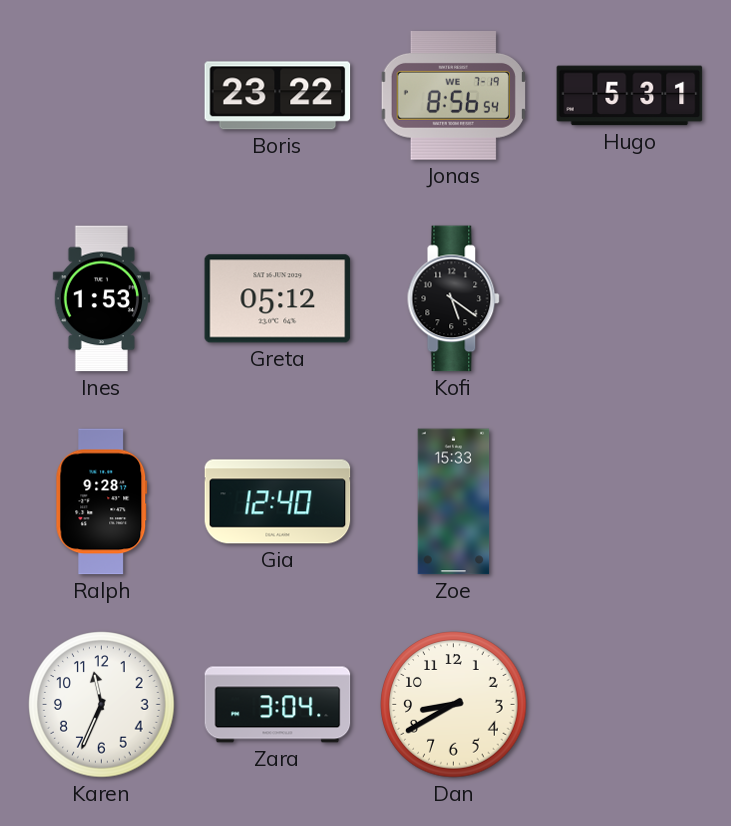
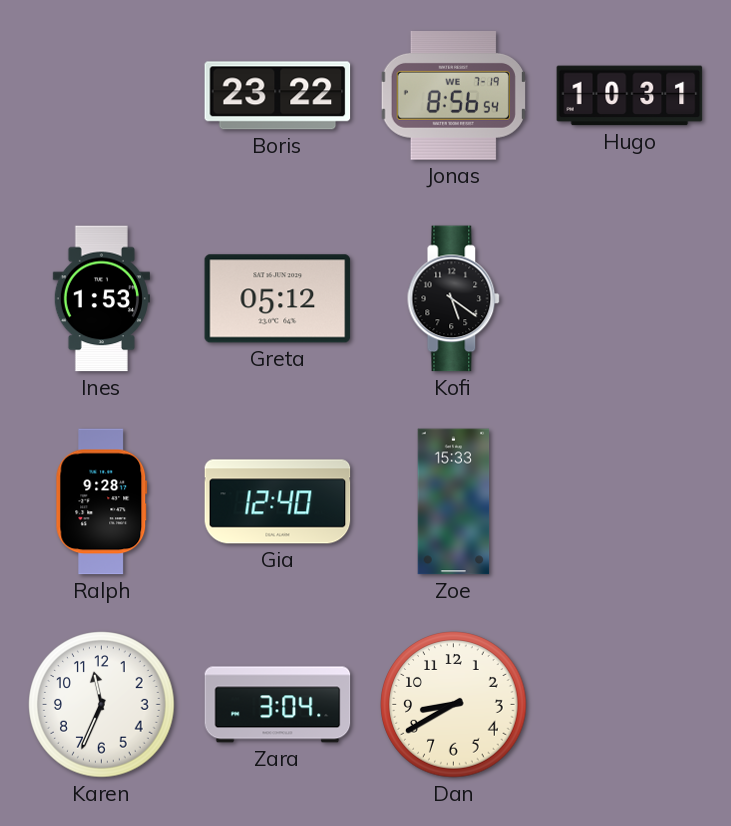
Hugo: 5:31 -> 10:31 (630, 96)
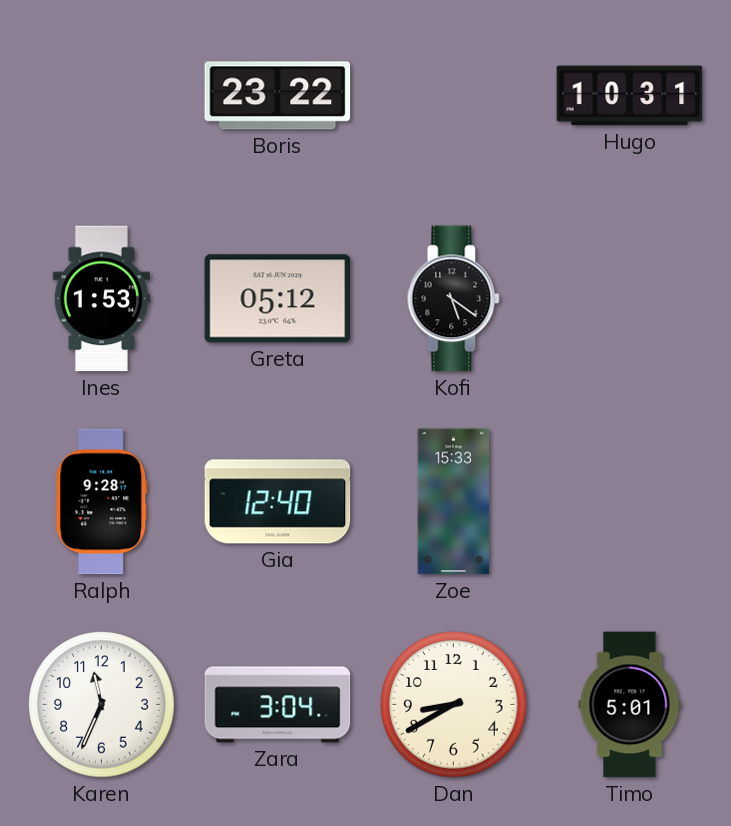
Jonas: 8:56 -> none (453, 95)
Timo: none -> 5:01 (630, 705)
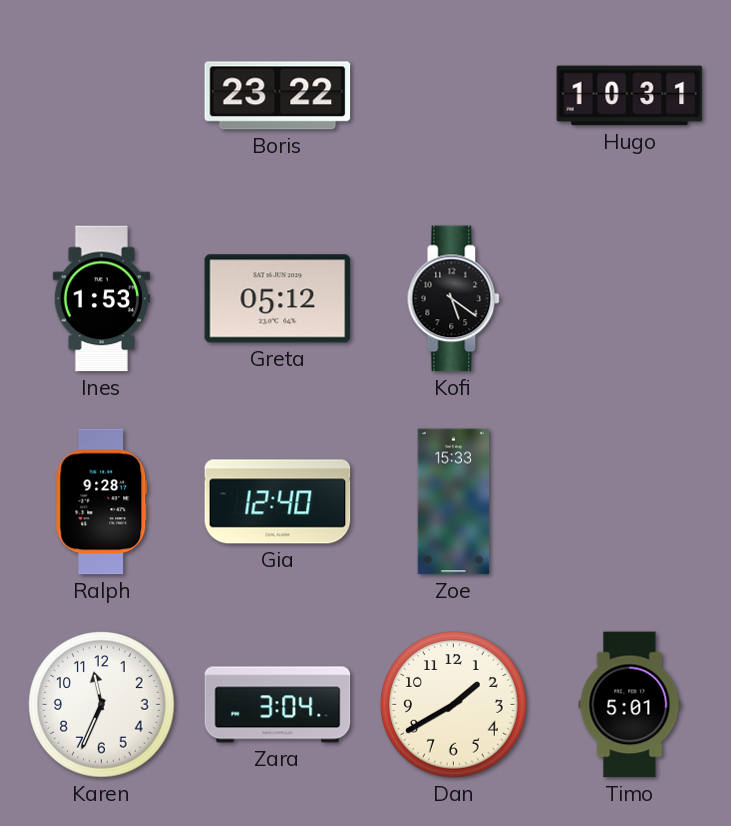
Dan: 8:40 -> 1:40 (454, 705)
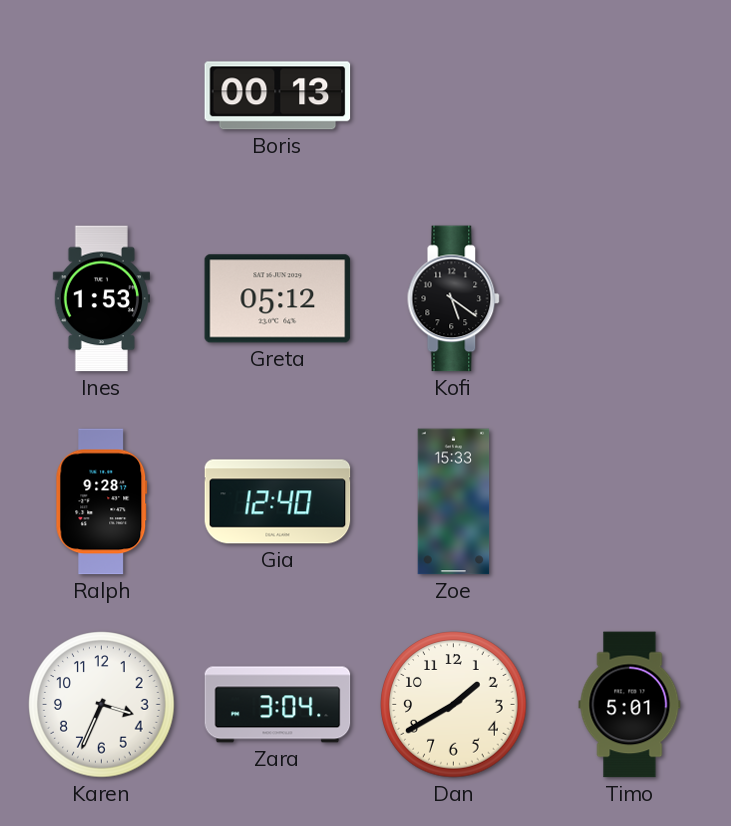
Boris: 23:22 -> 00:13 (278, 96)
Hugo: 10:31 -> none (630, 96)
Karen: 11:34 -> 3:34 (102, 705)
